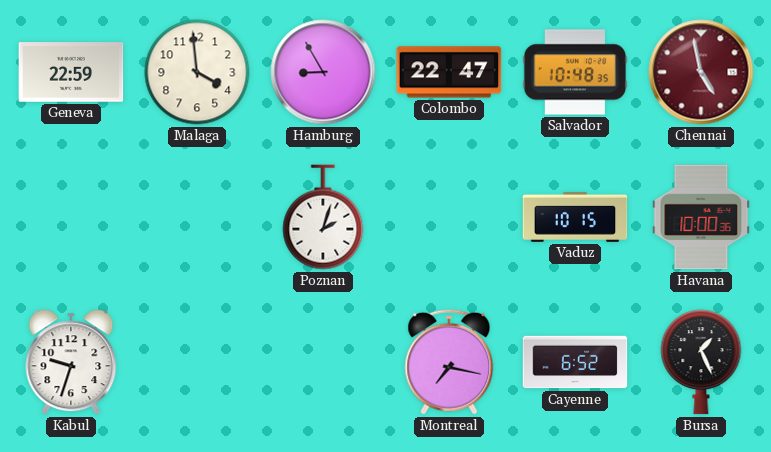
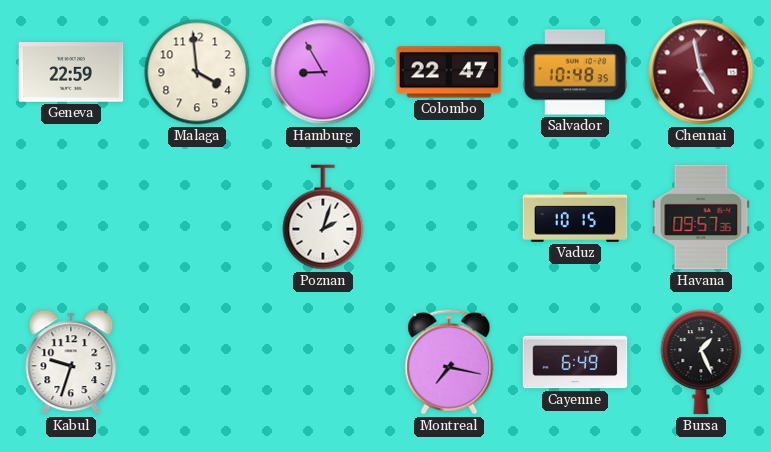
Havana: 10:00 -> 09:57 (701, 217)
Cayenne: 6:52 -> 6:49 (575, 362)
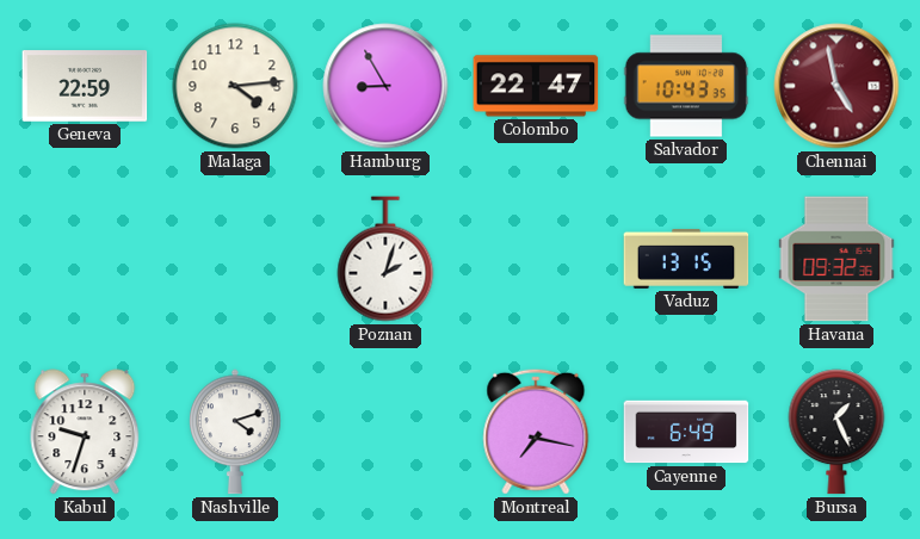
Malaga: 3:59 -> 4:14 (235, 86)
Salvador: 10:48 -> 10:43 (686, 86)
Vaduz: 10:15 -> 13:15 (686, 259)
Havana: 09:57 -> 09:32 (836, 259)
Nashville: none -> 4:12 (235, 432)
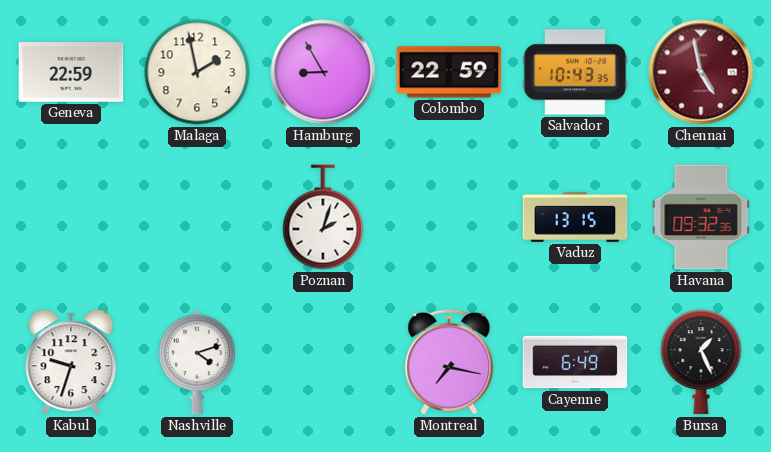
Malaga: 4:14 -> 1:58 (197, 72)
Colombo: 22:47 -> 22:59 (449, 72)
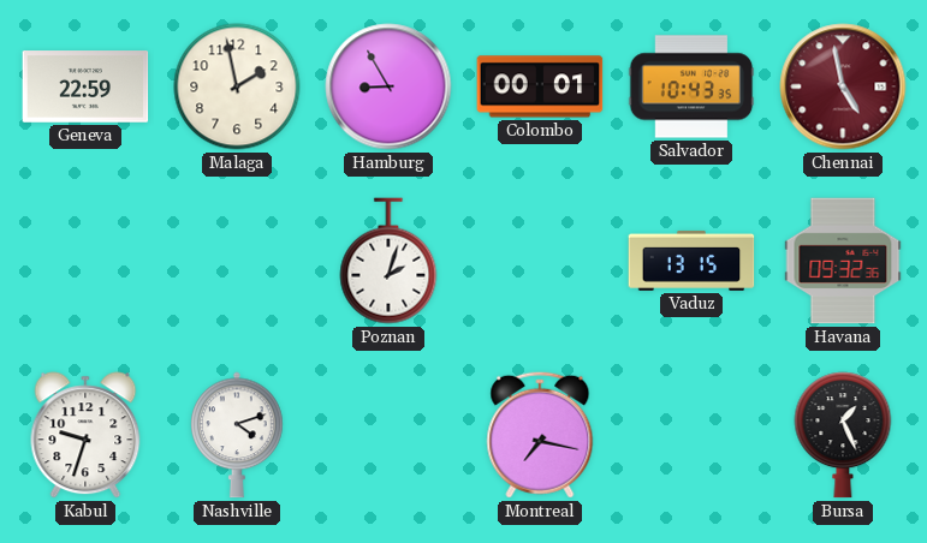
Colombo: 22:59 -> 00:01 (540, 86)
Cayenne: 6:49 -> none (575, 362)
